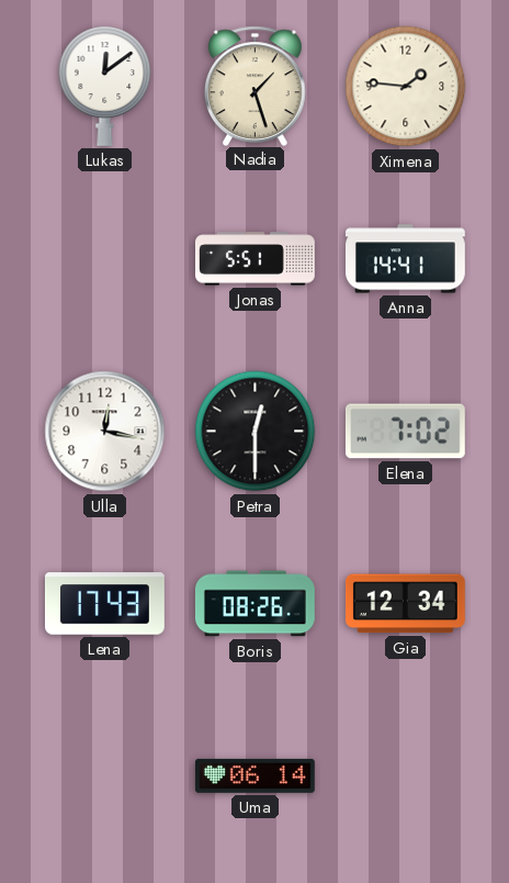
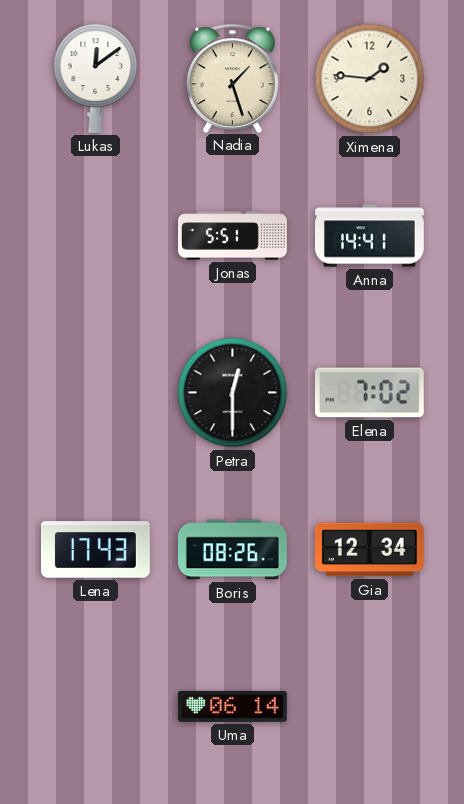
Ulla: 12:17 -> none (105, 432)
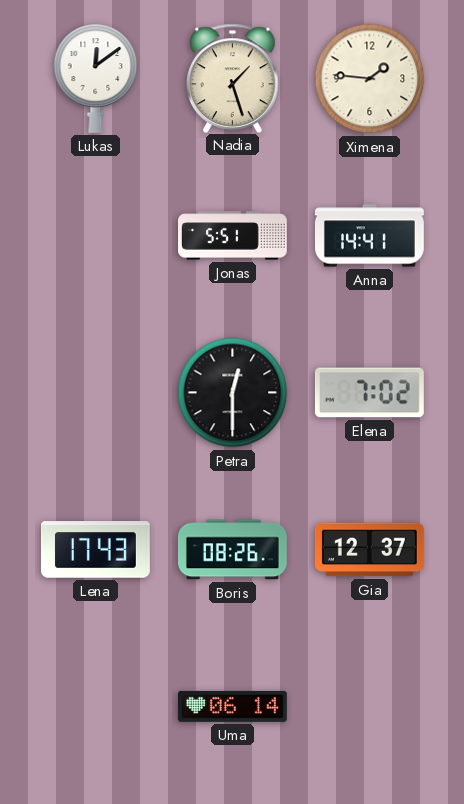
Gia: 12:34 -> 12:37 (369, 550)
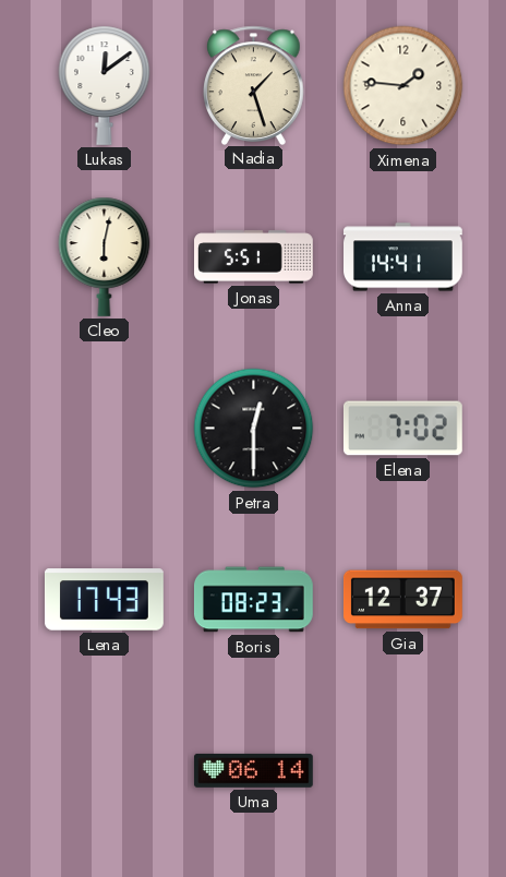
Cleo: none -> 6:02 (105, 256)
Boris: 08:26 -> 08:23 (253, 600)
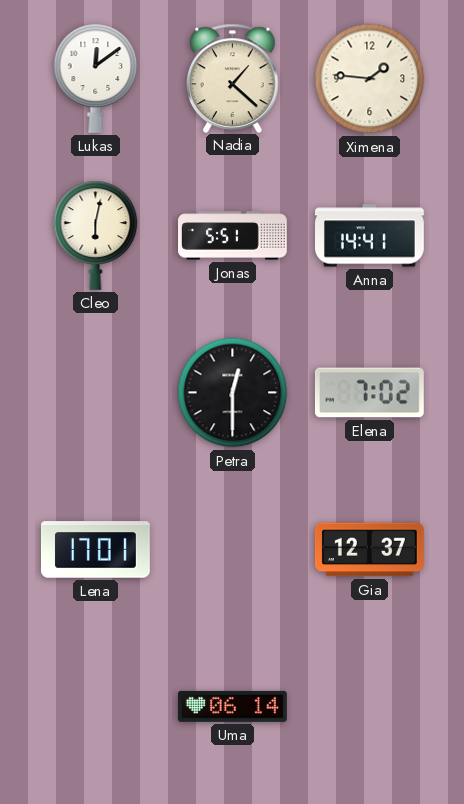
Nadia: 1:27 -> 1:22 (233, 78)
Lena: 17:43 -> 17:01 (95, 550)
Boris: 08:23 -> none (253, 600)
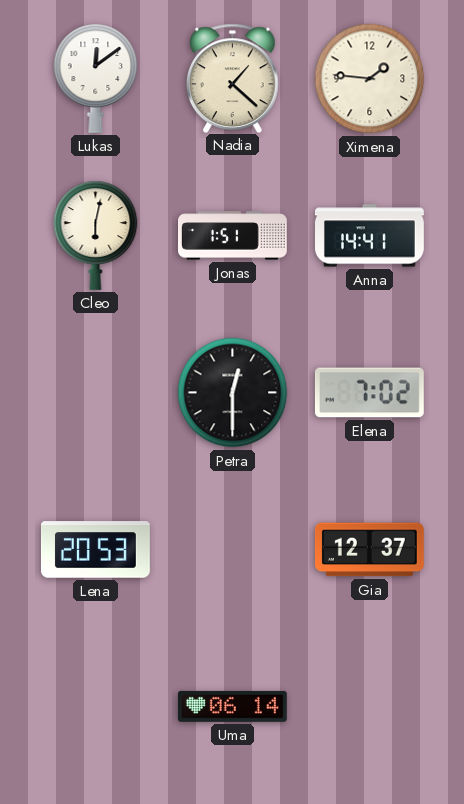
Jonas: 5:51 -> 1:51 (233, 236)
Lena: 17:01 -> 20:53 (95, 550)
